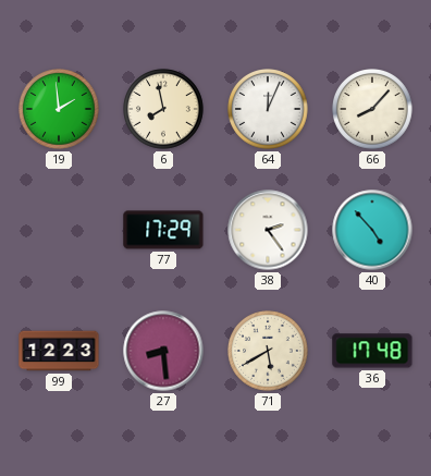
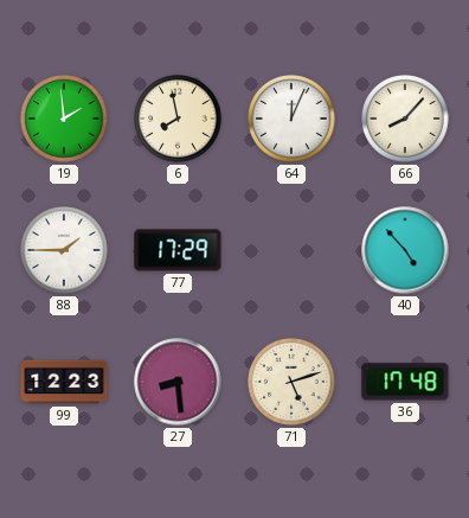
88: none -> 1:45 (64, 250)
38: 2:24 -> none (268, 230)
71: 5:40 -> 5:12 (291, 382)
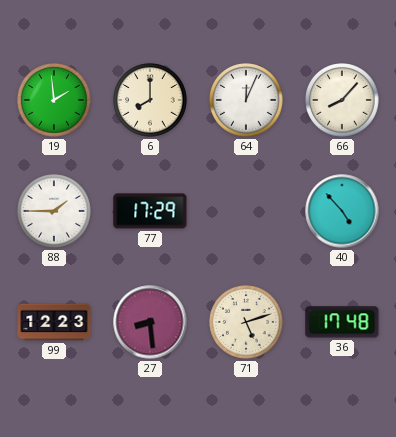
6: 7:58 -> 8:00 (150, 100)
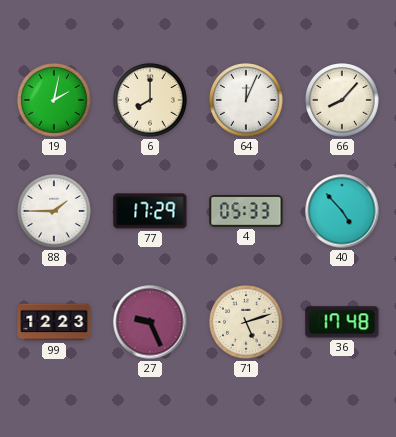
19: 1:59 -> 2:02 (54, 100)
4: none -> 05:33 (246, 211)
27: 8:29 -> 9:26 (150, 322)
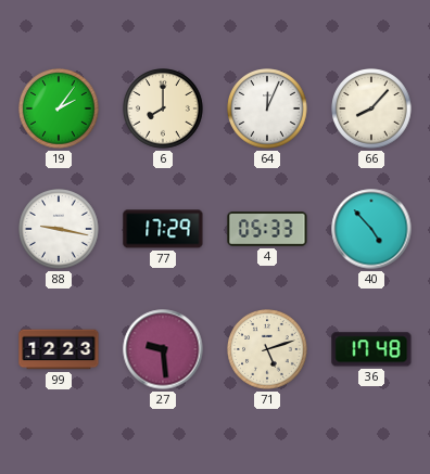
19: 2:02 -> 2:06 (59, 108)
88: 1:45 -> 9:17 (59, 229)
27: 9:26 -> 9:29 (163, 349)
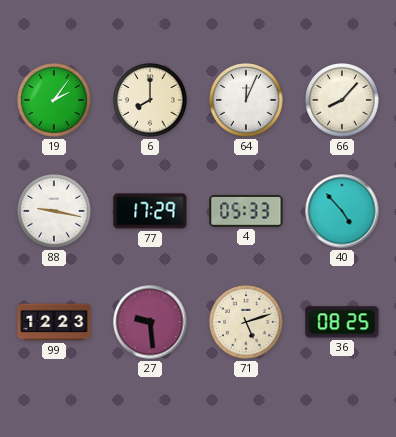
36: 17:48 -> 08:25 (342, 322)
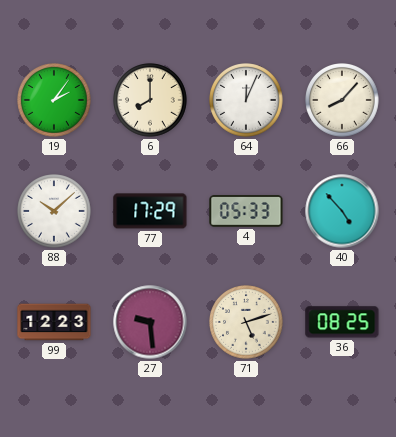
88: 9:17 -> 10:08 (54, 211)
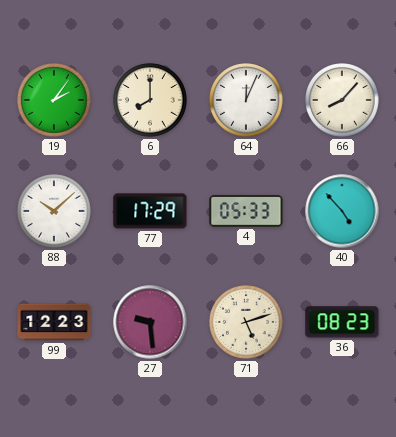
36: 08:25 -> 08:23 (342, 322)
